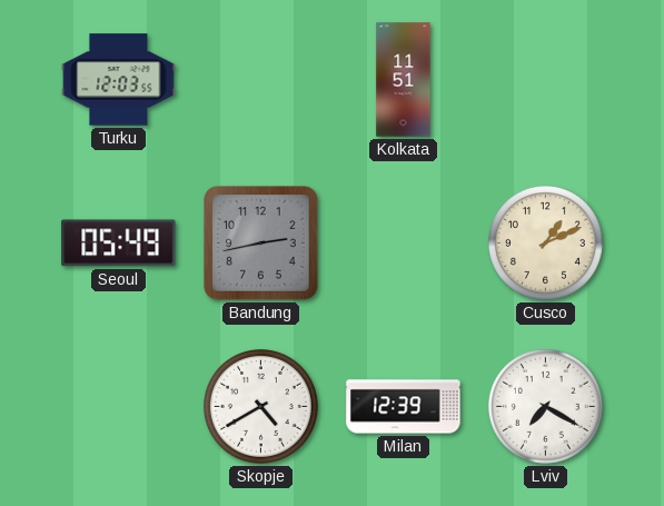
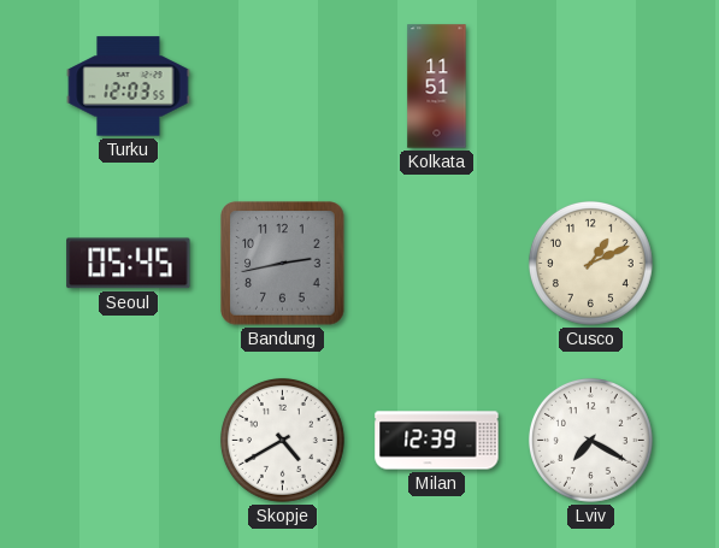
Seoul: 05:49 -> 05:45 (129, 264)
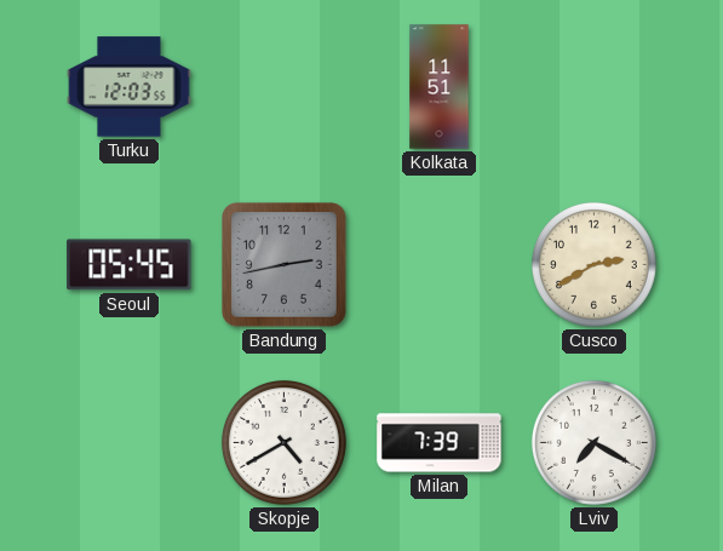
Cusco: 1:11 -> 2:40 (593, 264)
Milan: 12:39 -> 7:39 (440, 443)
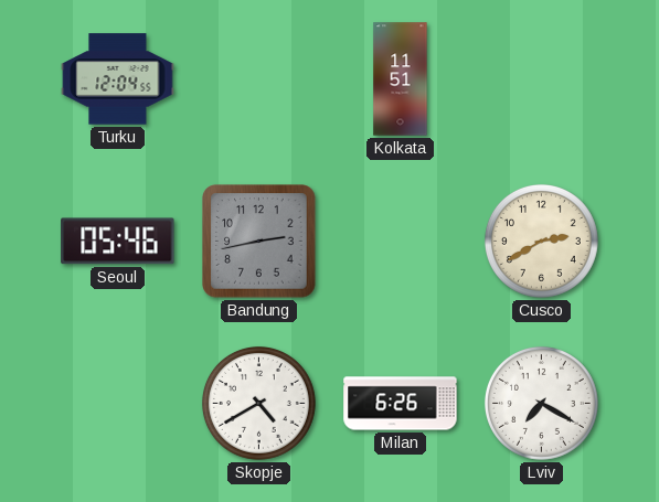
Turku: 12:03 -> 12:04 (118, 79)
Seoul: 05:45 -> 05:46 (118, 242)
Milan: 7:39 -> 6:26 (401, 404)
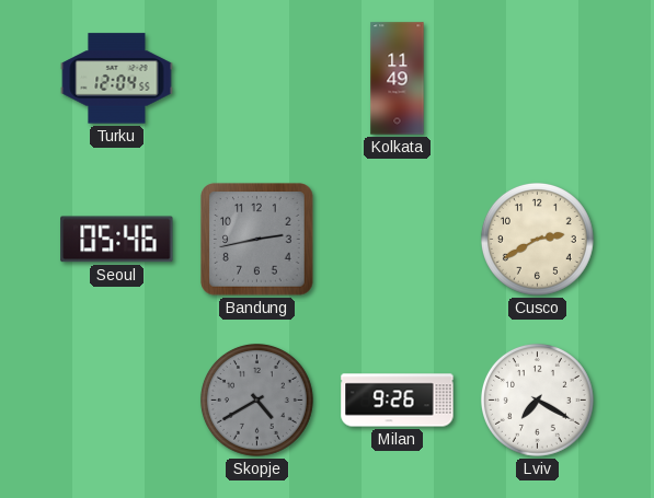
Kolkata: 11:51 -> 11:49 (398, 79)
Skopje dial: white -> grey (256, 399)
Milan: 6:26 -> 9:26 (398, 401)
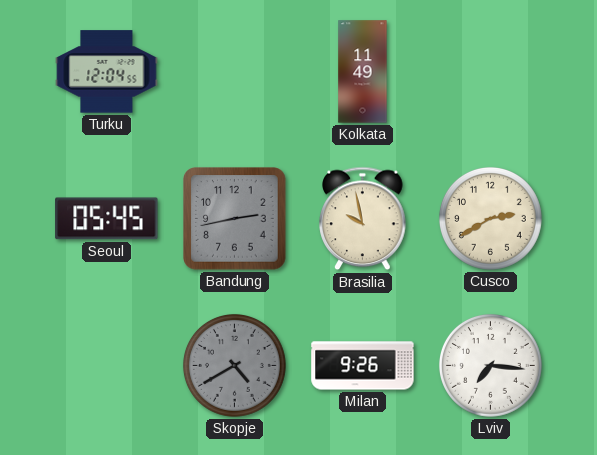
Seoul: 05:46 -> 05:45 (107, 219)
Brasilia: none -> 9:58 (363, 219)
Lviv: 7:20 -> 7:16 (490, 365)
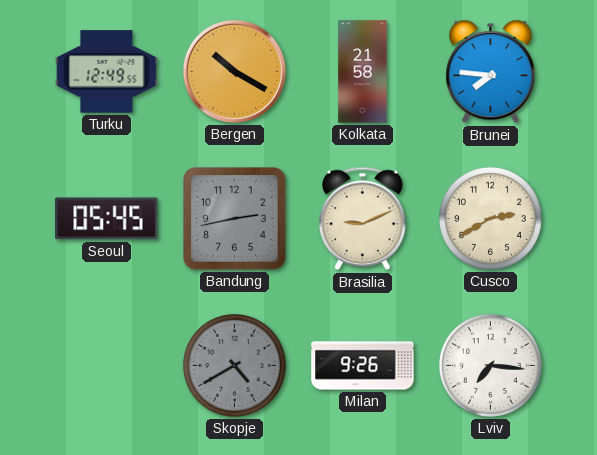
Turku: 12:04 -> 12:49 (107, 72)
Bergen: none -> 10:20 (234, 71)
Kolkata: 11:49 -> 21:58 (363, 72)
Brunei: none -> 7:46 (491, 72)
Brasilia: 9:58 -> 9:11 (363, 219)
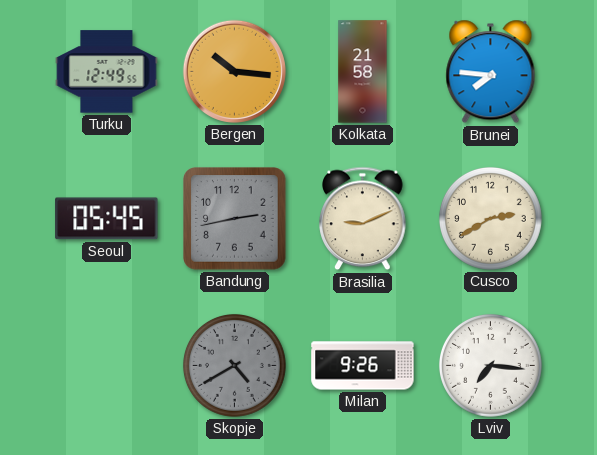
Bergen: 10:20 -> 10:16 (234, 71)
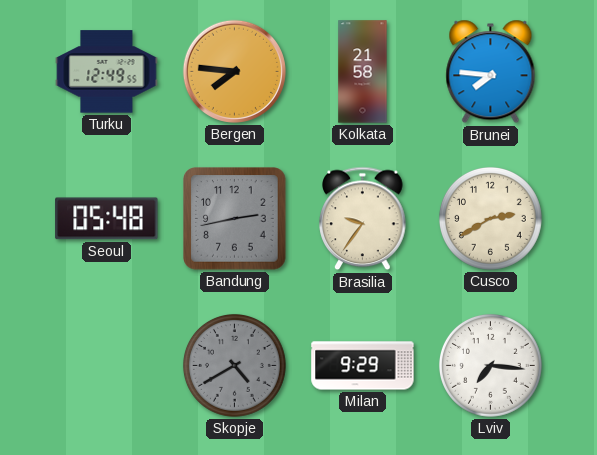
Bergen: 10:16 -> 7:46 (234, 71)
Seoul: 05:45 -> 05:48 (107, 219)
Brasilia: 9:11 -> 9:36 (363, 219)
Milan: 9:26 -> 9:29 (363, 366)
